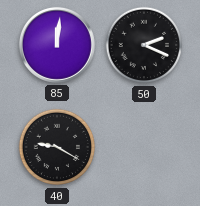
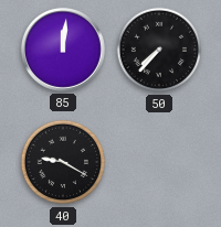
50: 2:19 -> 7:37 (159, 50)
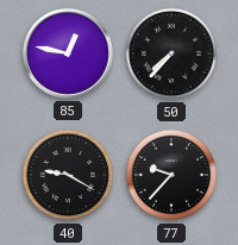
85: 12:01 -> 12:47 (68, 54)
77: none -> 9:37 (171, 175)
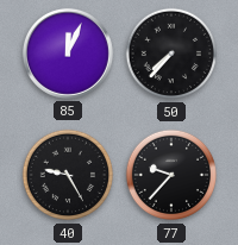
85: 12:47 -> 12:04 (68, 54)
40: 9:20 -> 9:25 (68, 175)
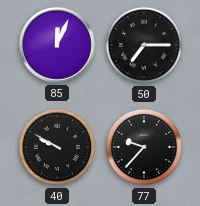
50: 7:37 -> 7:15 (144, 45)
40: 9:25 -> 9:50 (57, 147)
